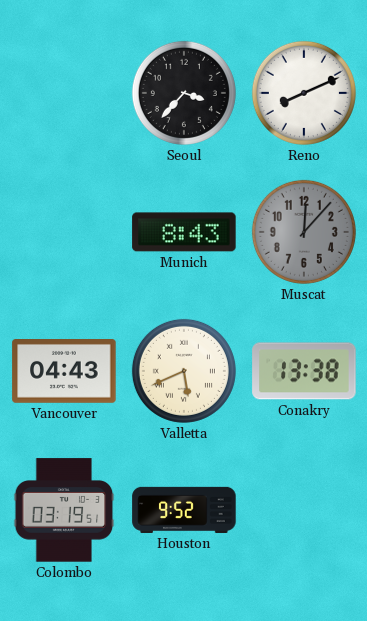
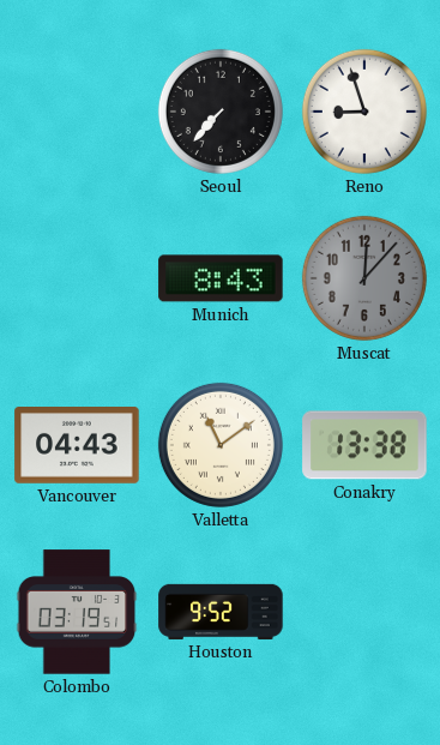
Seoul: 3:37 -> 7:37 (221, 112)
Reno: 8:11 -> 8:57 (364, 112)
Valletta: 5:41 -> 11:09 (221, 445)
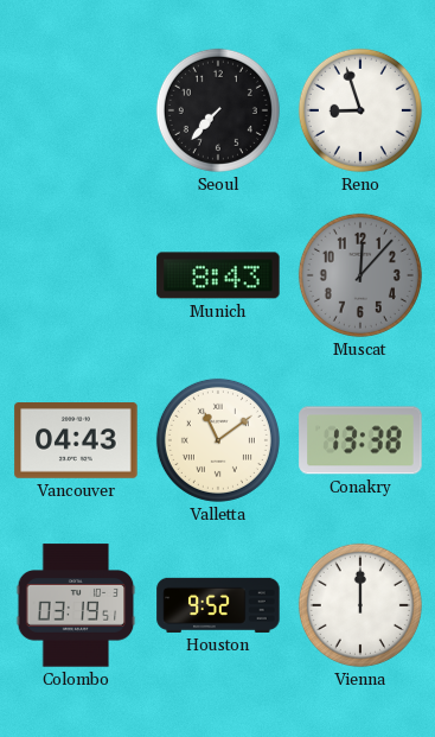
Vienna: none -> 12:00 (360, 605)
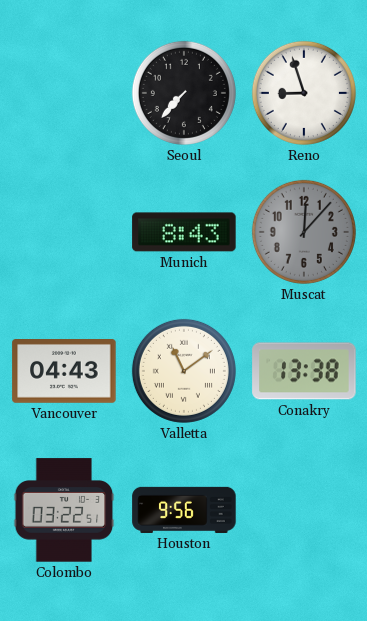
Colombo: 03:19 -> 03:22 (64, 510)
Houston: 9:52 -> 9:56 (184, 510)
Vienna: 12:00 -> none (360, 605)
